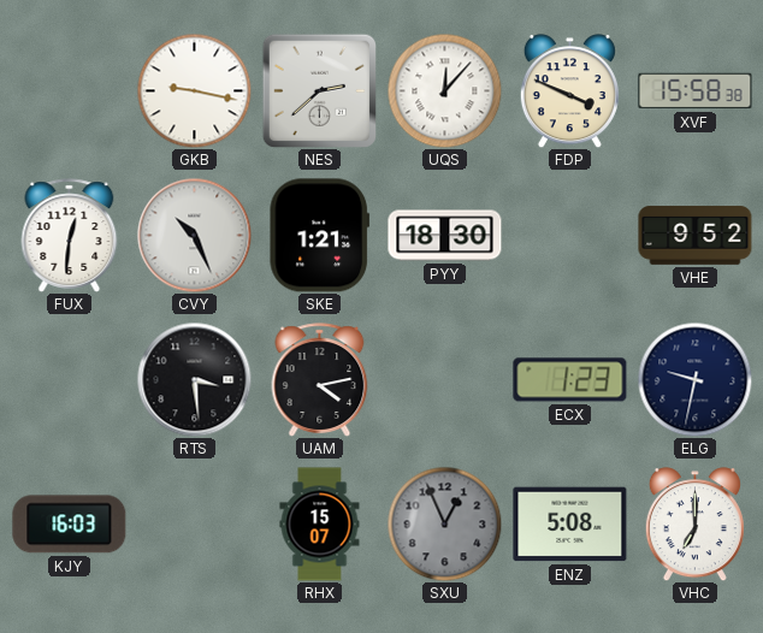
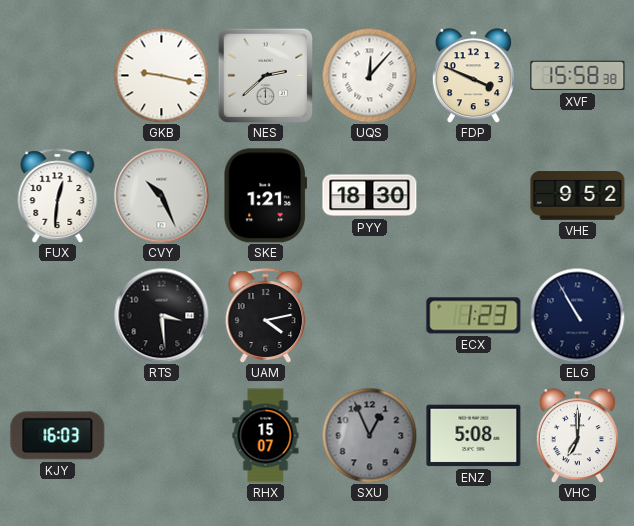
ELG: 9:32 -> 10:55 (577, 315)
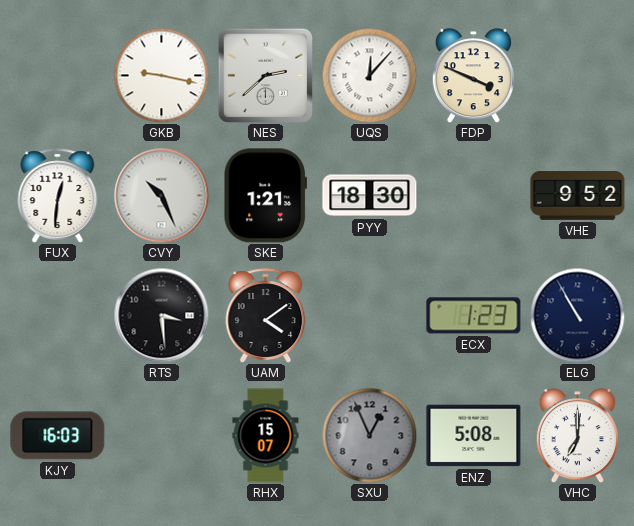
XVF: 15:58 -> none (578, 76)
UAM: 4:13 -> 4:09 (266, 316)
